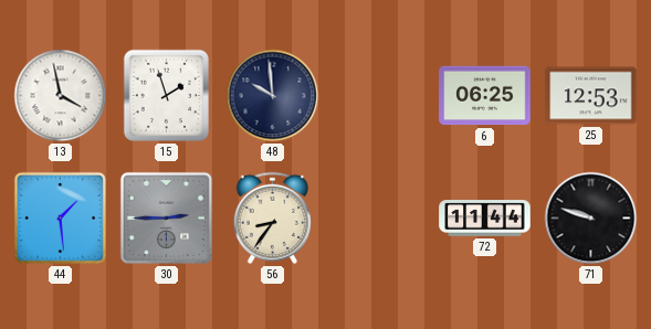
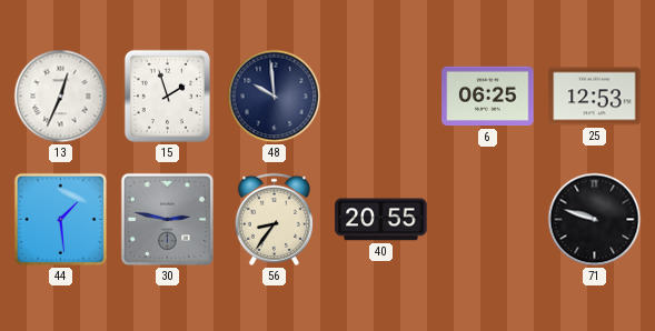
13: 3:58 -> 12:34 (61, 97)
30: 2:45 -> 2:47 (167, 219)
40: none -> 20:55 (381, 220)
72: 11:44 -> none (485, 219)
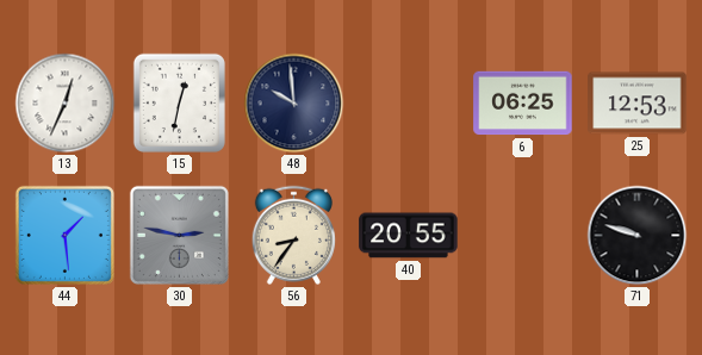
15: 1:57 -> 12:32 (179, 102)
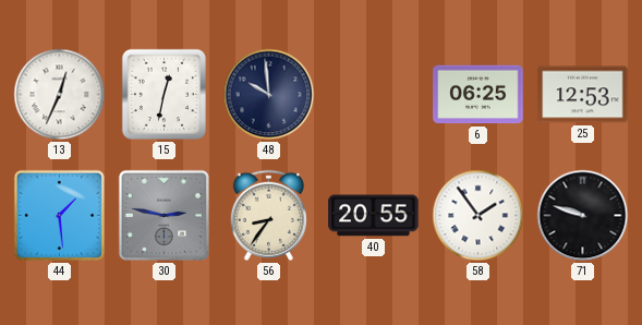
58: none -> 1:54 (479, 216)
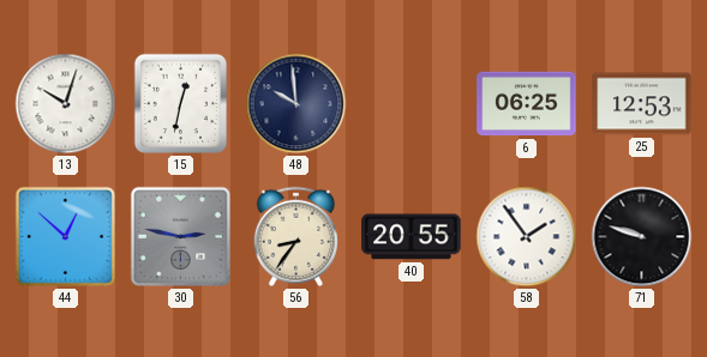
13: 12:34 -> 10:03 (66, 104)
44: 1:29 -> 12:52 (65, 236)
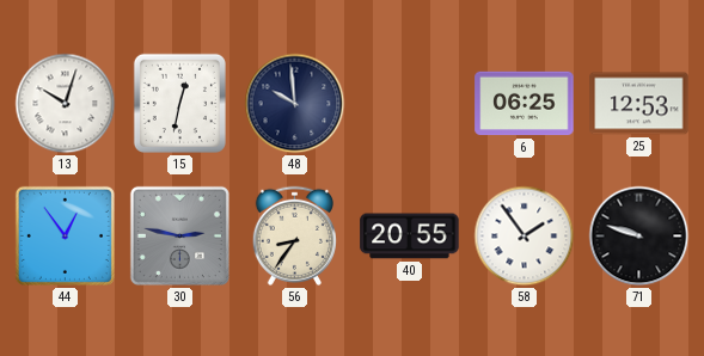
44: 12:52 -> 12:54 (65, 235)
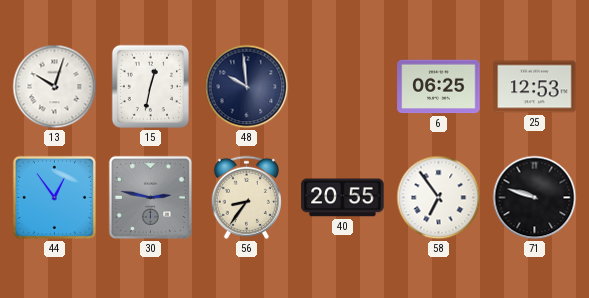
58: 1:54 -> 6:54 (439, 198)
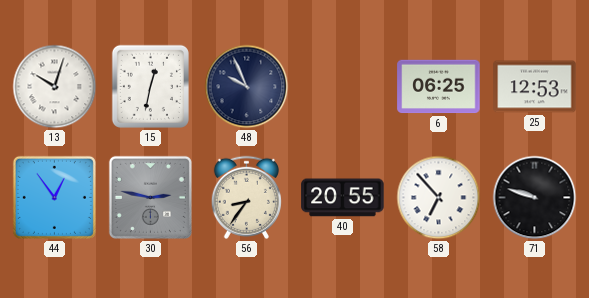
48: 9:59 -> 9:56 (247, 87)
58: 6:54 -> 6:53 (439, 198)
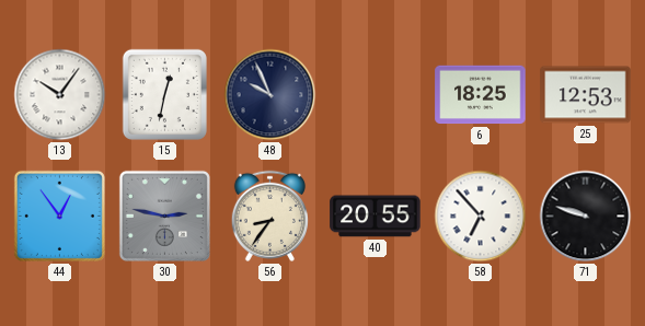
13: 10:03 -> 10:06 (60, 95)
6: 06:25 -> 18:25 (481, 95)
